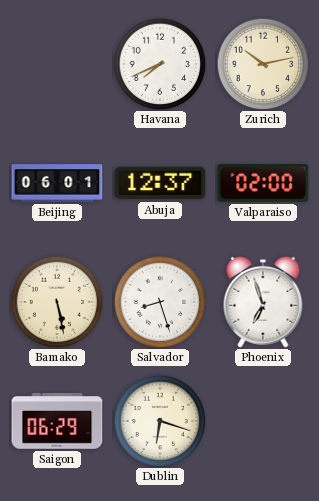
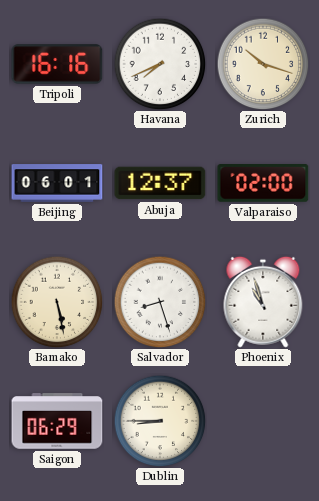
Tripoli: none -> 16:16 (57, 64)
Zurich: 10:13 -> 10:18 (263, 64)
Phoenix: 6:57 -> 10:57 (263, 302)
Dublin: 6:18 -> 8:45 (160, 421)
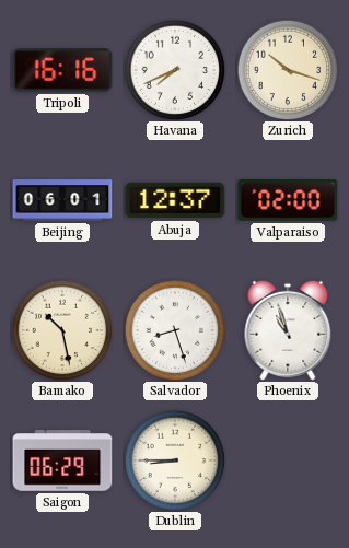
Bamako: 5:28 -> 10:28 (62, 330)
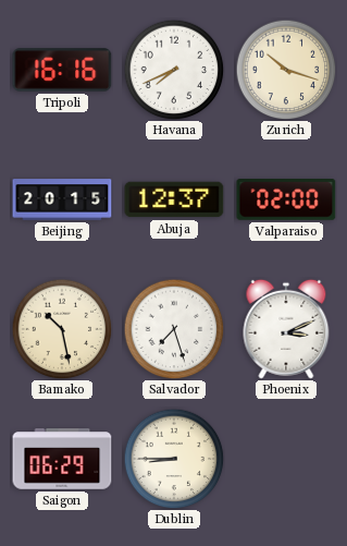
Beijing: 06:01 -> 20:15 (62, 199)
Salvador: 8:27 -> 7:27 (174, 329)
Phoenix: 10:57 -> 3:11 (286, 329)
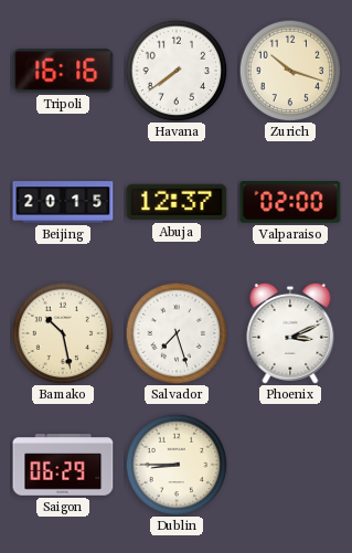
Havana: 7:41 -> 7:39 (177, 71)
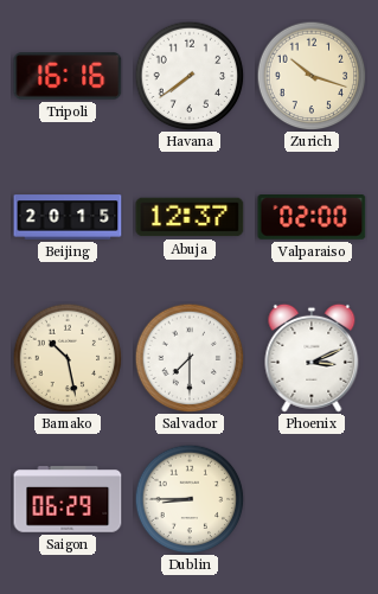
Salvador: 7:27 -> 7:30 (190, 358)
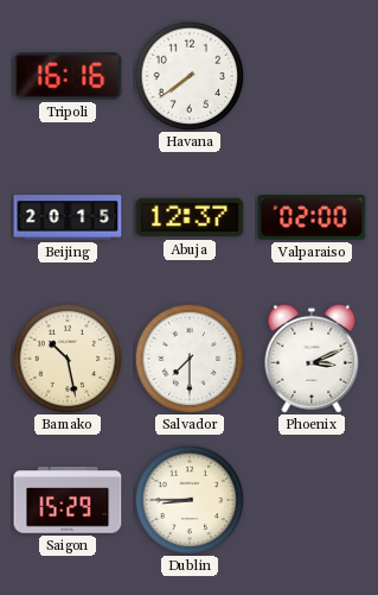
Zurich: 10:18 -> none (312, 76)
Saigon: 06:29 -> 15:29 (68, 500)
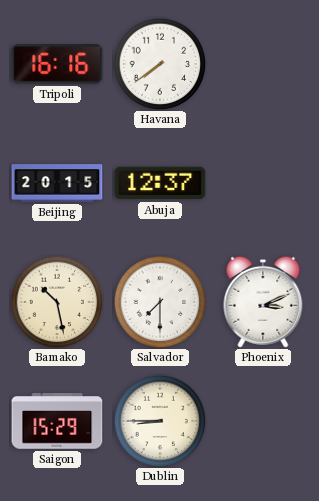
Valparaiso: 02:00 -> none (312, 219)
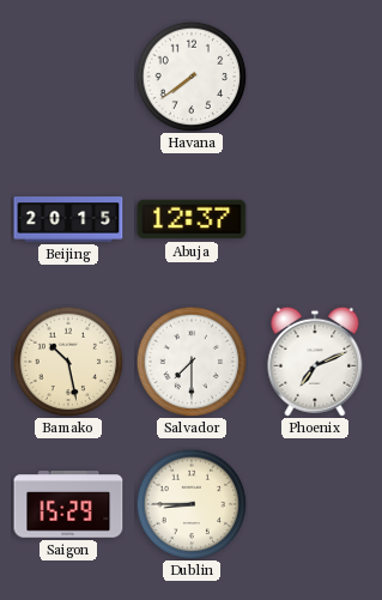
Tripoli: 16:16 -> none (57, 64)
Phoenix: 3:11 -> 7:11 (315, 362)
